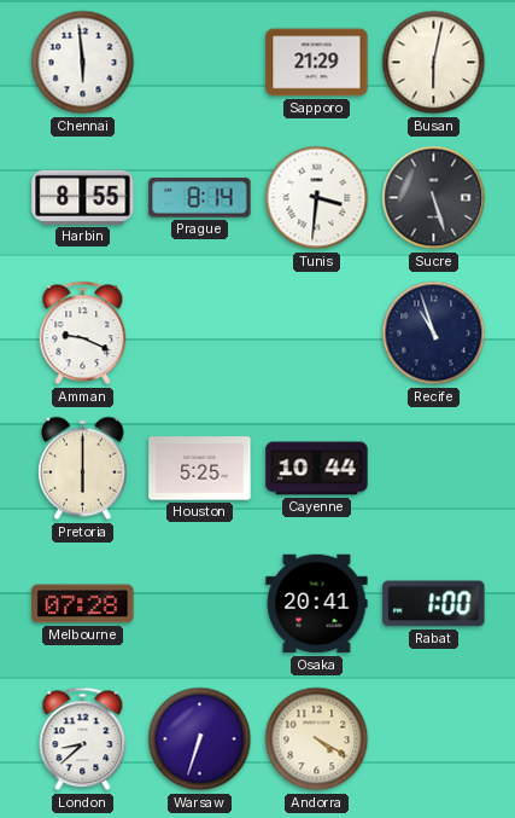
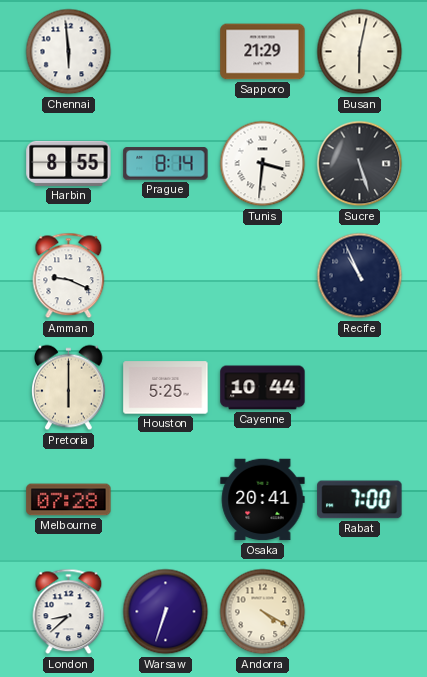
Recife: 10:57 -> 10:56 (360, 276)
Rabat: 1:00 -> 7:00 (360, 500)
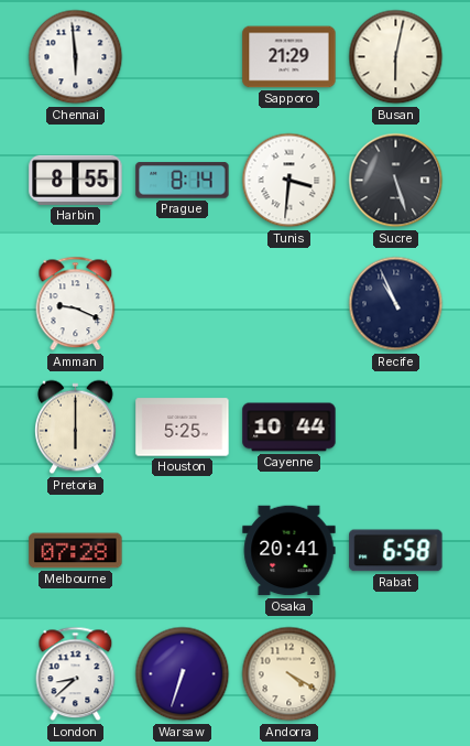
Rabat: 7:00 -> 6:58 (396, 551)
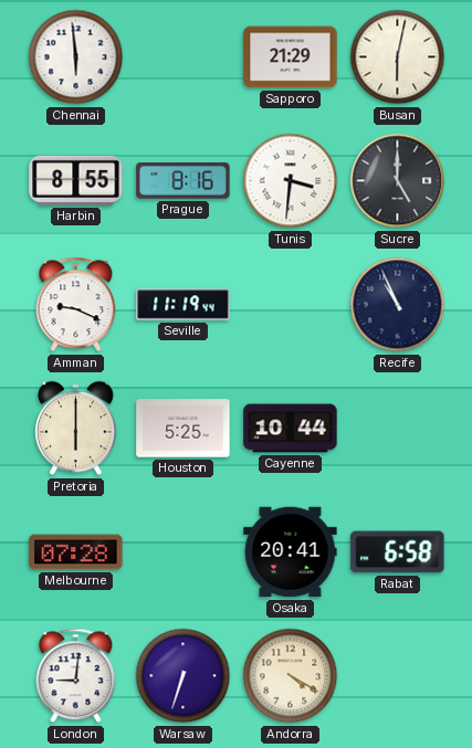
Prague: 8:14 -> 8:16 (183, 181)
Sucre: 5:27 -> 5:00 (398, 181)
Seville: none -> 11:19 (183, 305)
London: 8:38 -> 9:01 (76, 676)
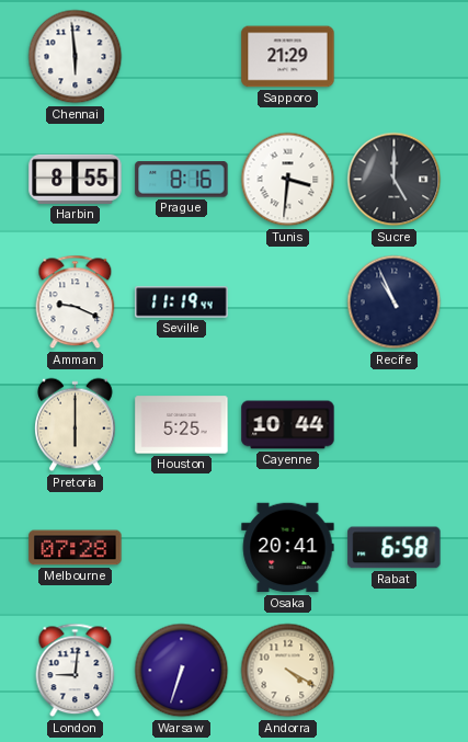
Busan: 6:02 -> none (398, 57)
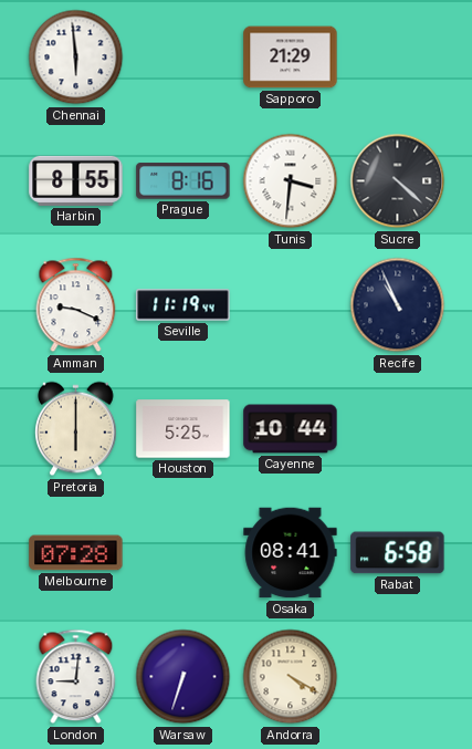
Sucre: 5:00 -> 4:22 (398, 181)
Osaka: 20:41 -> 08:41 (291, 553)
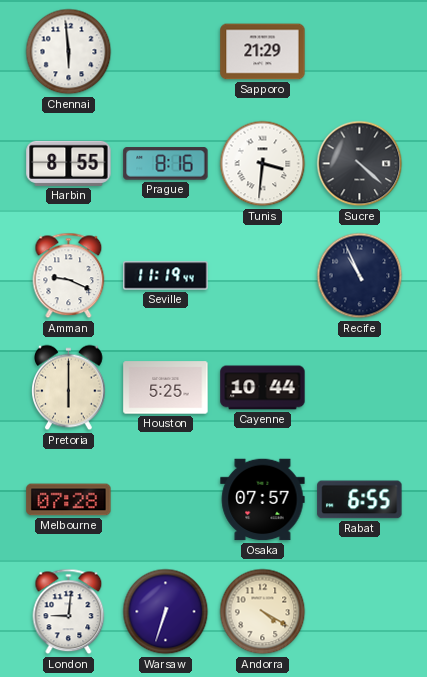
Osaka: 08:41 -> 07:57 (263, 500)
Rabat: 6:58 -> 6:55 (360, 500)
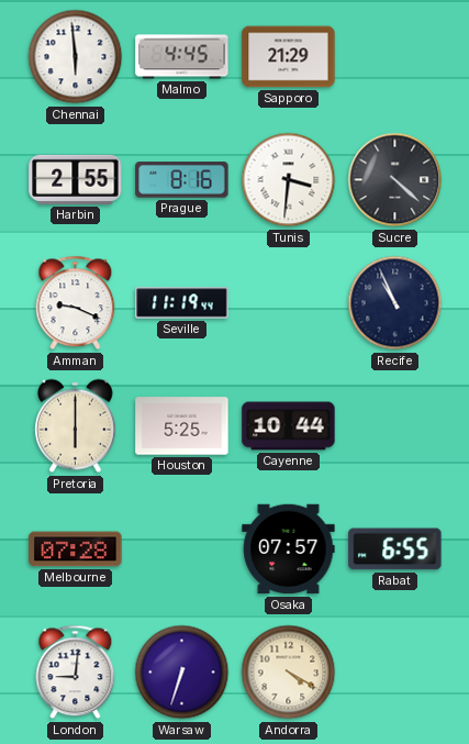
Malmo: none -> 4:45 (182, 57)
Harbin: 8:55 -> 2:55 (76, 179)
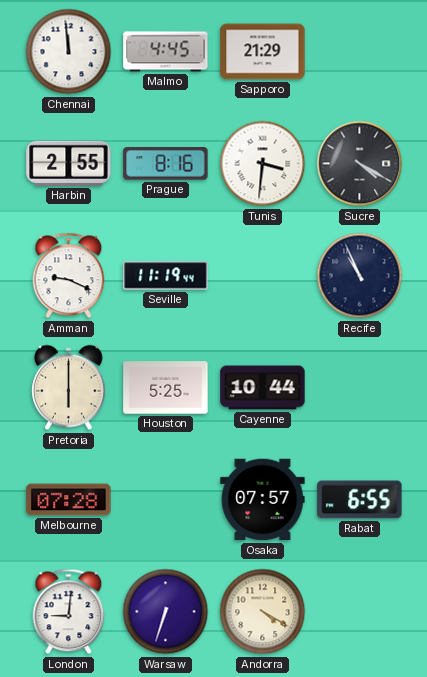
Chennai: 5:59 -> 11:59 (69, 52)
Sucre: 4:22 -> 4:20 (360, 164)
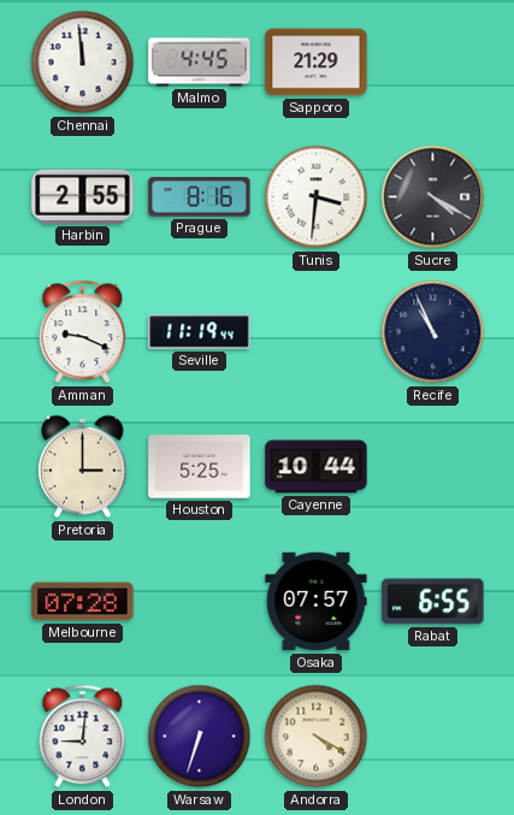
Pretoria: 6:00 -> 3:00 (83, 467)
